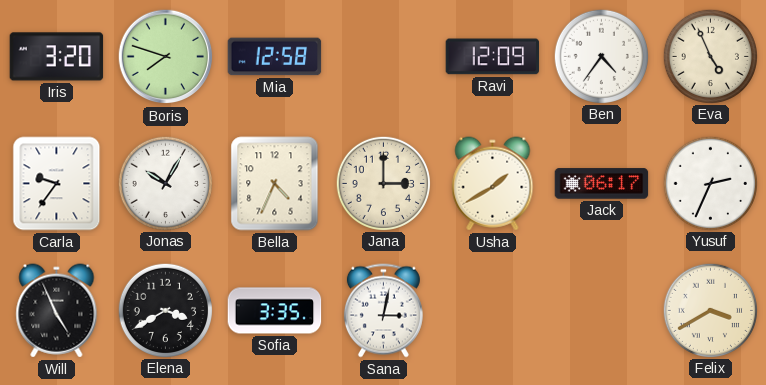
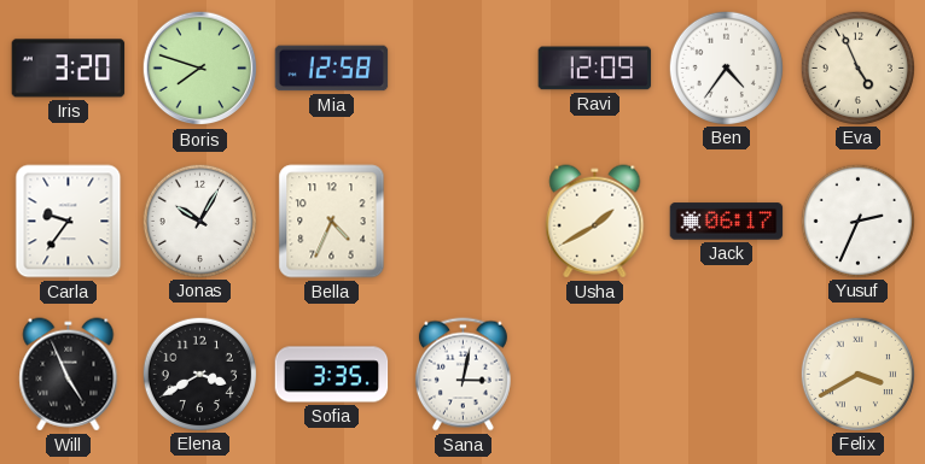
Jana: 3:00 -> none (383, 183)
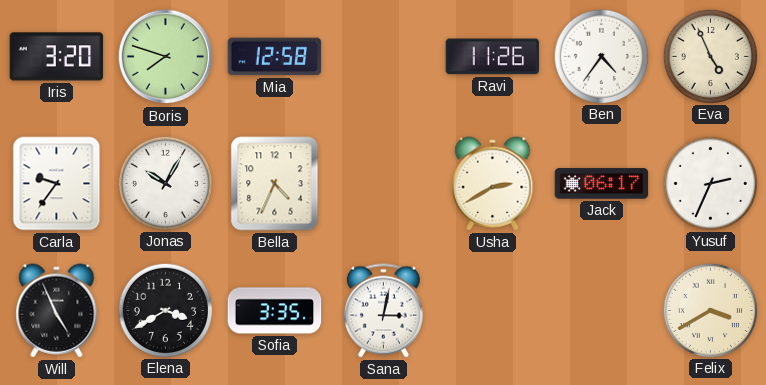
Ravi: 12:09 -> 11:26 (493, 57)
Usha: 1:40 -> 2:40 (493, 184)
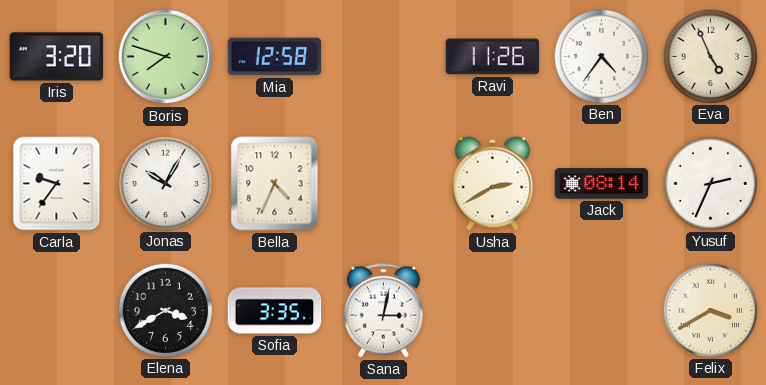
Jack: 06:17 -> 08:14 (602, 184)
Will: 4:56 -> none (57, 311)
